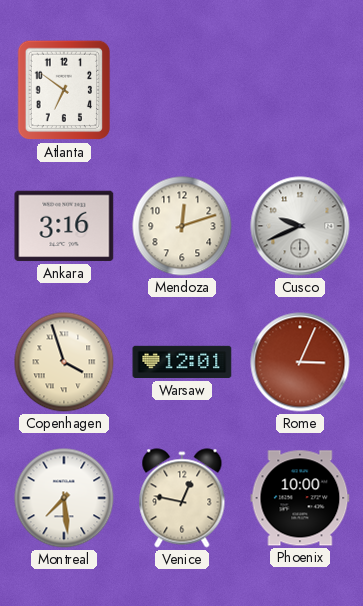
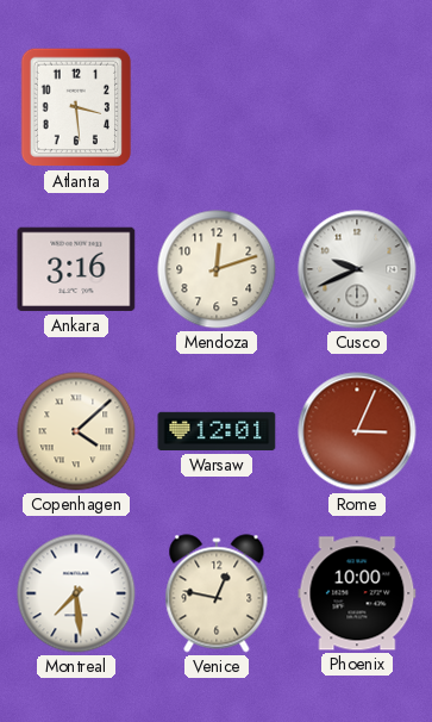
Atlanta: 6:51 -> 3:29 (76, 107)
Copenhagen: 3:57 -> 4:08 (76, 431)
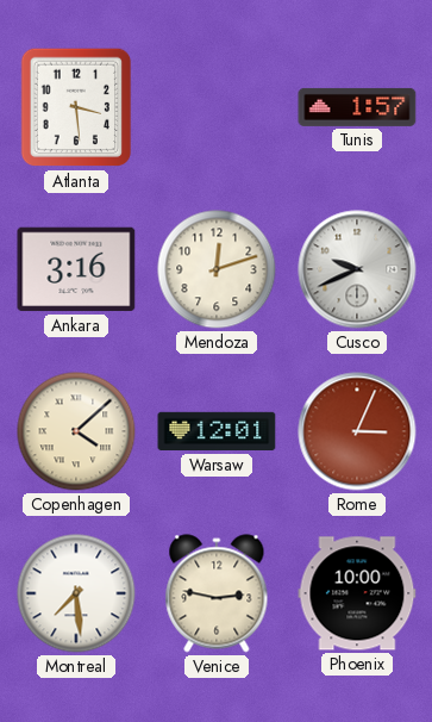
Tunis: none -> 1:57 (357, 107)
Venice: 12:47 -> 2:47 (217, 593)
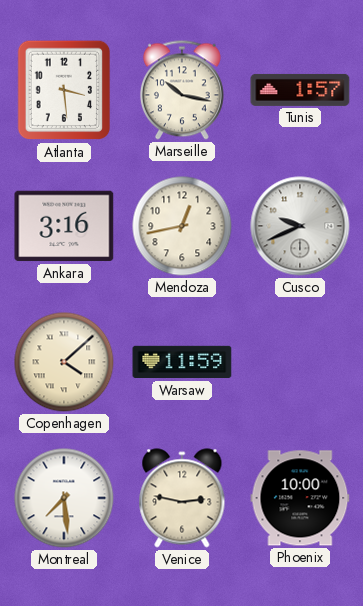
Marseille: none -> 10:17 (182, 90)
Mendoza: 12:12 -> 12:43 (182, 226)
Warsaw: 12:01 -> 11:59 (182, 362)
Rome: 3:04 -> none (357, 431)
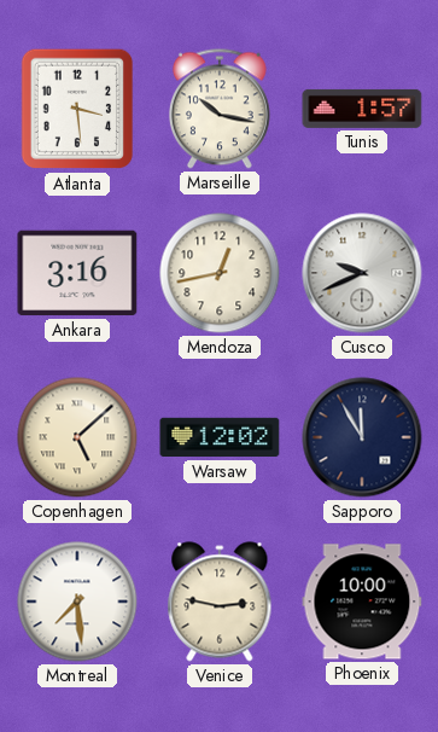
Copenhagen: 4:08 -> 5:08 (77, 437)
Warsaw: 11:59 -> 12:02 (220, 437)
Sapporo: none -> 11:55 (362, 437)
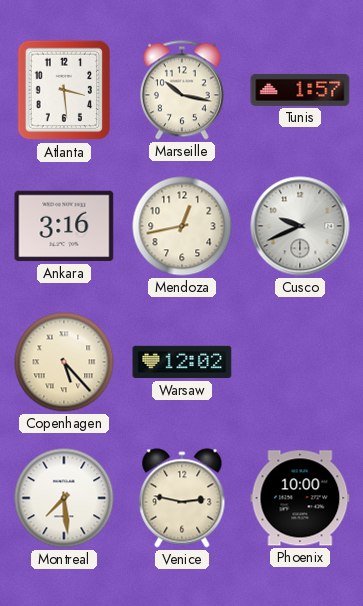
Copenhagen: 5:08 -> 5:23 (64, 362)
Sapporo: 11:55 -> none (362, 437)
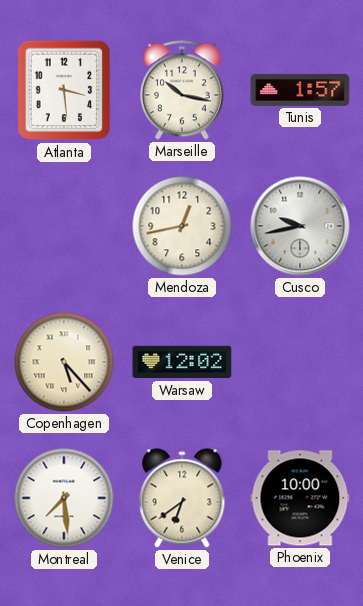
Ankara: 3:16 -> none (64, 226)
Cusco: 9:41 -> 9:43 (300, 226)
Venice: 2:47 -> 6:39 (182, 498)
